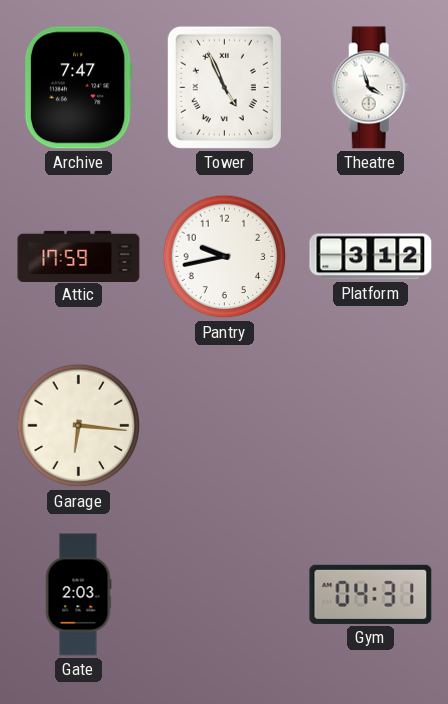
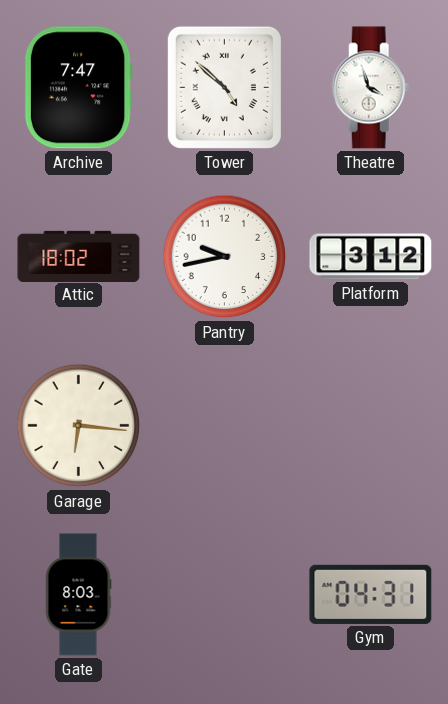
Tower: 4:56 -> 4:52 (224, 87)
Attic: 17:59 -> 18:02 (79, 256)
Gate: 2:03 -> 8:03 (78, 595)
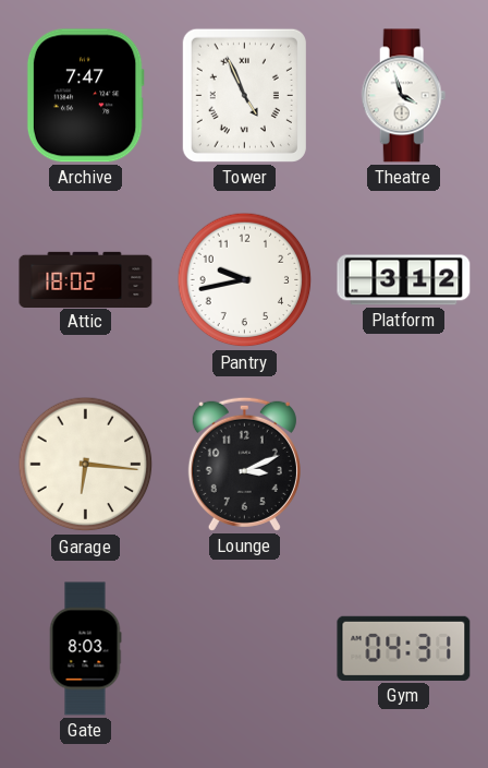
Tower: 4:52 -> 4:56 (244, 95)
Lounge: none -> 3:11 (244, 464)
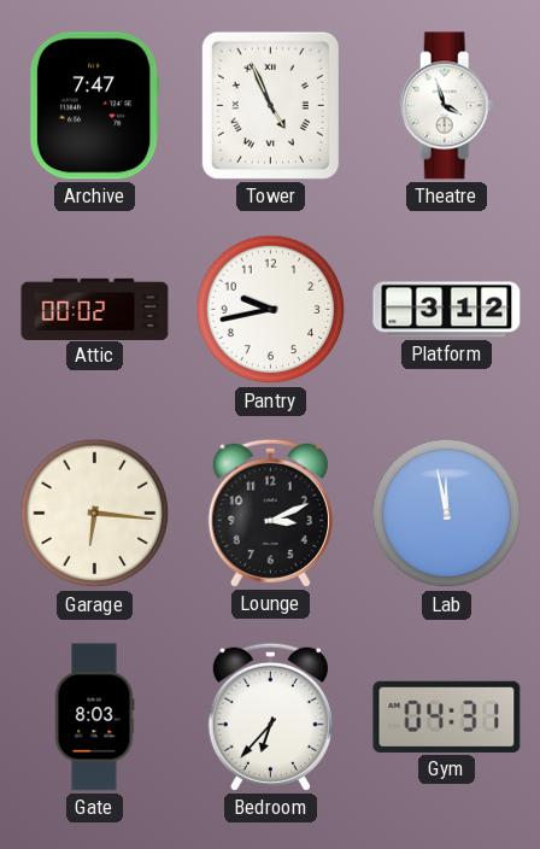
Attic: 18:02 -> 00:02 (95, 309)
Lab: none -> 11:58 (447, 514)
Bedroom: none -> 6:37 (270, 716)
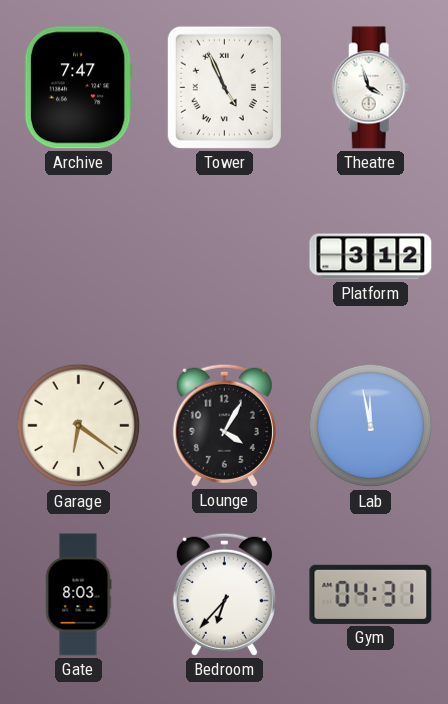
Attic: 00:02 -> none (95, 309)
Pantry: 9:43 -> none (271, 310)
Garage: 6:16 -> 6:21 (79, 426)
Lounge: 3:11 -> 4:05 (224, 425)
